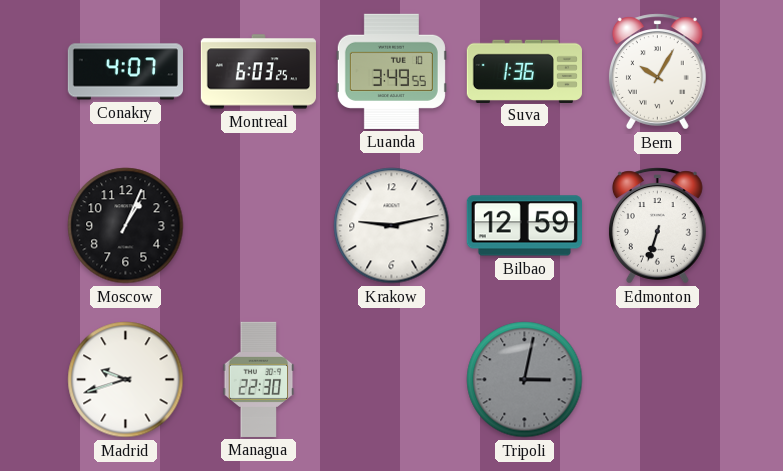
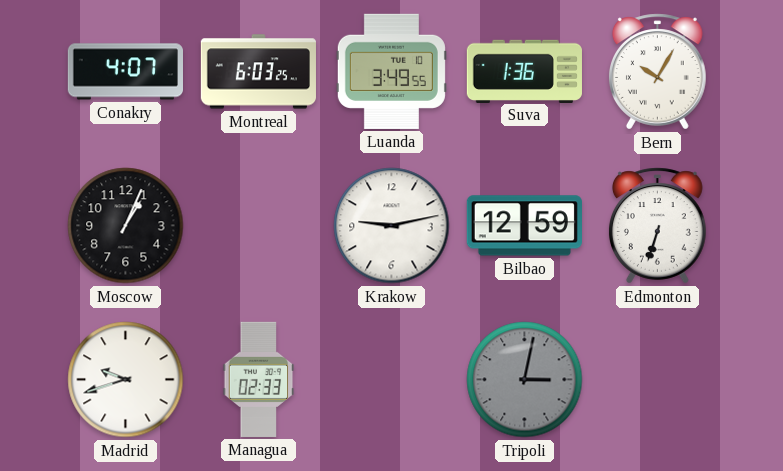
Managua: 22:30 -> 02:33 (259, 379)
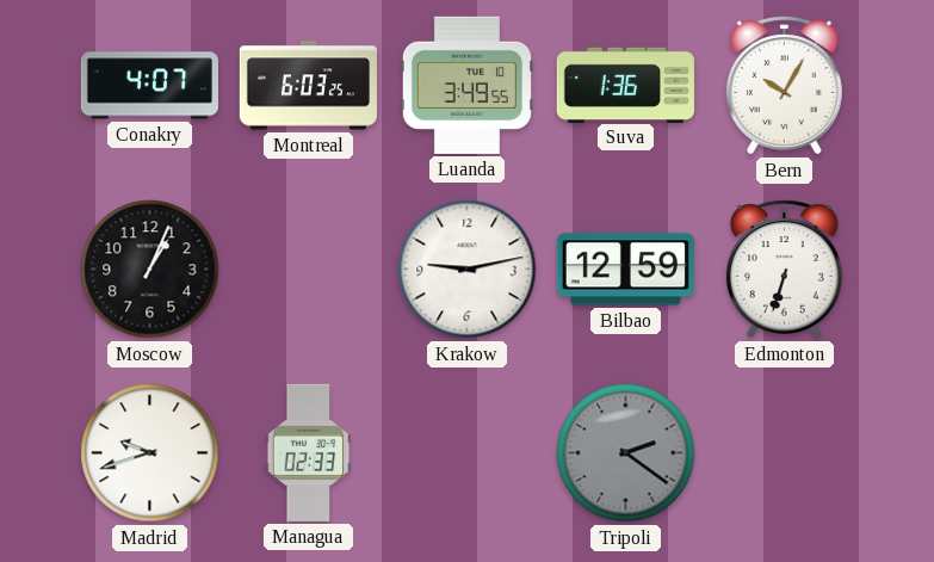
Tripoli: 3:02 -> 2:21 (626, 453)
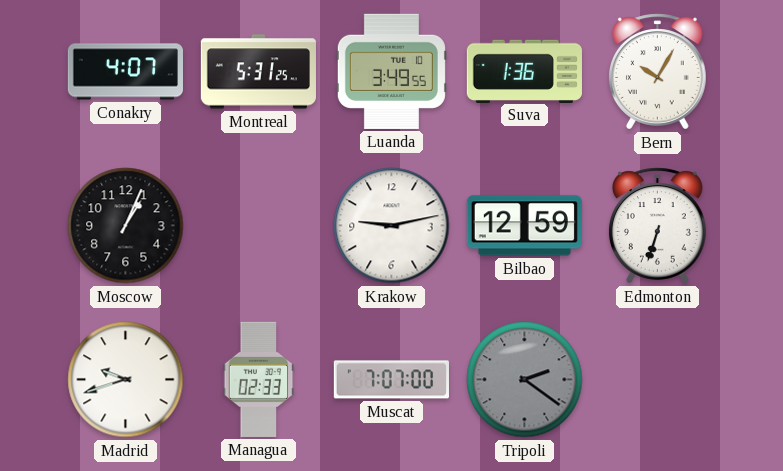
Montreal: 6:03 -> 5:31 (258, 72)
Muscat: none -> 7:07 (391, 380)
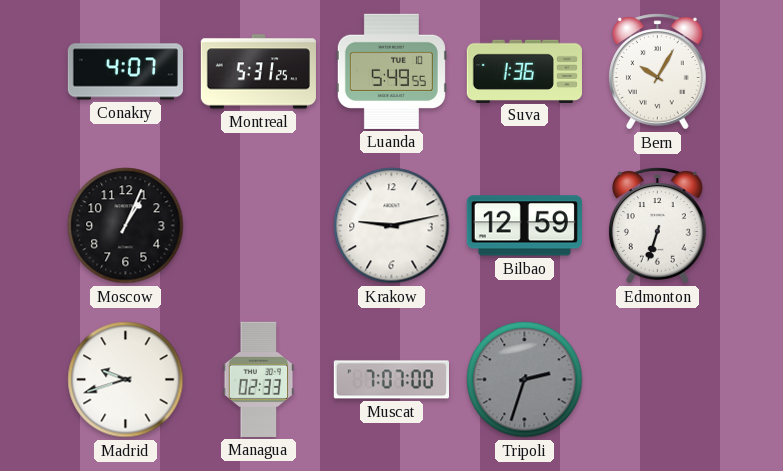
Luanda: 3:49 -> 5:49 (391, 71)
Tripoli: 2:21 -> 2:33 (525, 380)
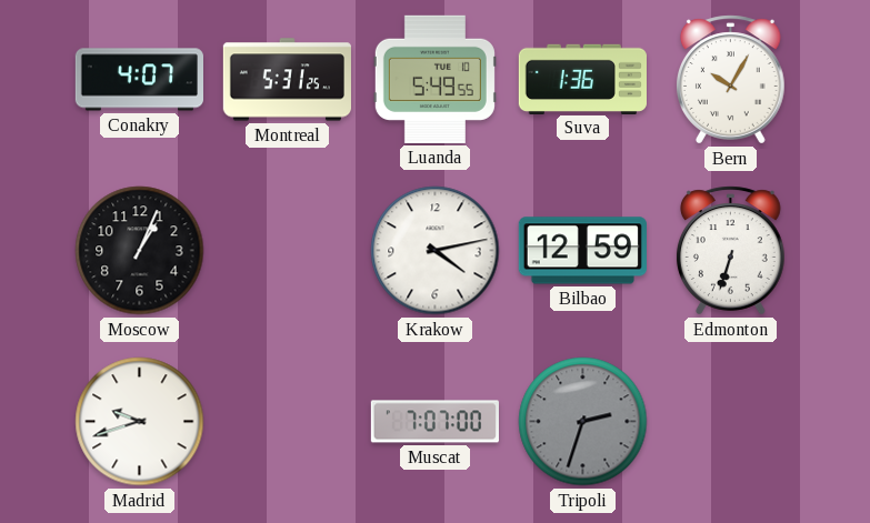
Krakow: 9:13 -> 4:13 (436, 251)
Managua: 02:33 -> none (259, 379)
